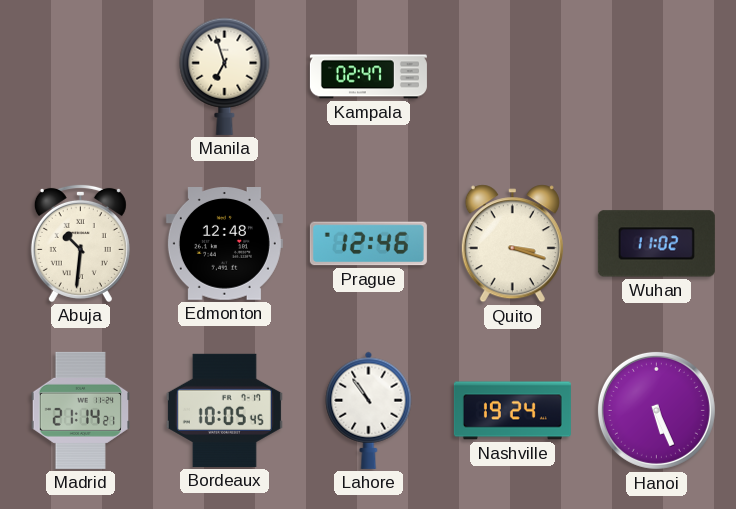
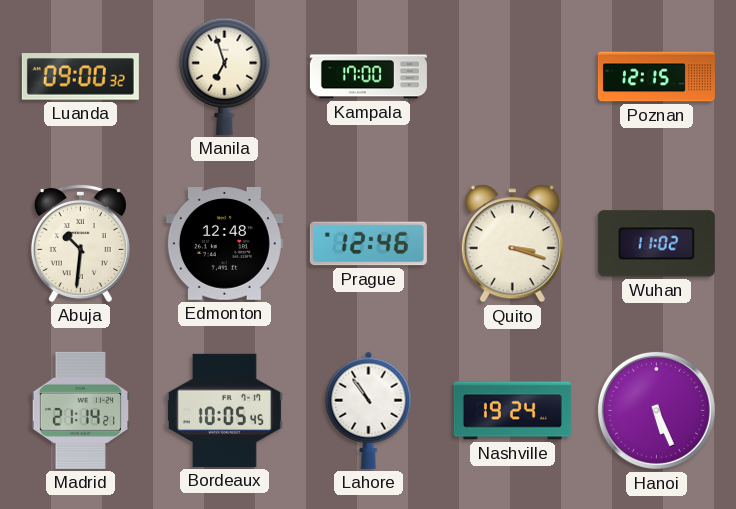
Luanda: none -> 09:00 (80, 77)
Kampala: 02:47 -> 17:00 (368, 77)
Poznan: none -> 12:15 (656, 77)
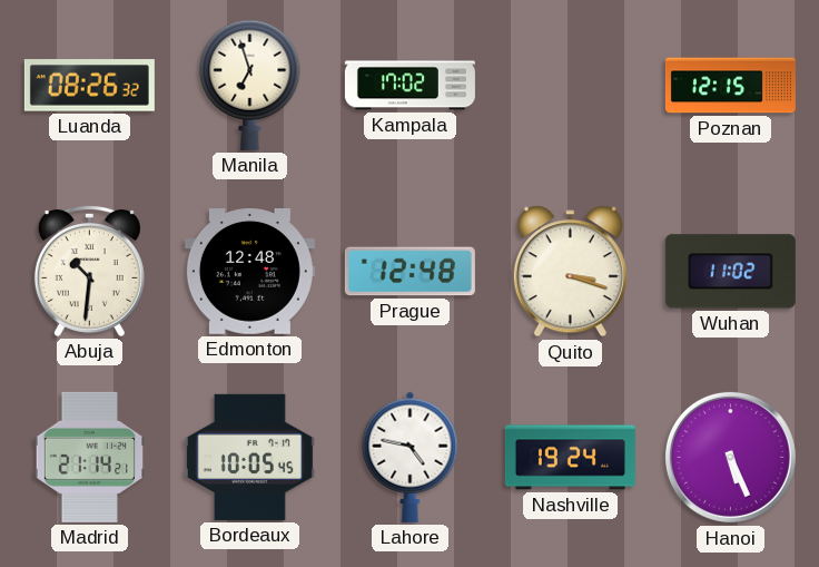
Luanda: 09:00 -> 08:26 (89, 86)
Kampala: 17:00 -> 17:02 (409, 86)
Prague: 12:46 -> 12:48 (409, 272)
Lahore: 10:54 -> 4:47 (411, 457)
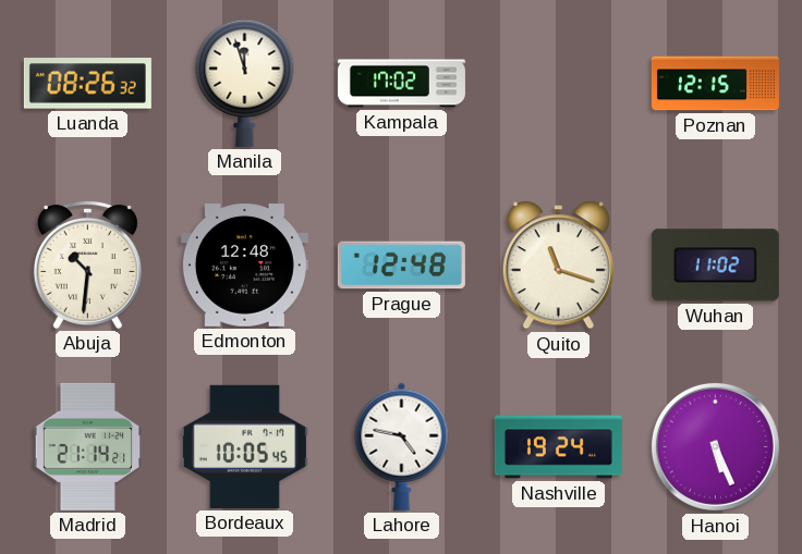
Manila: 6:57 -> 11:57 (245, 83)
Quito: 3:18 -> 11:18 (558, 266)
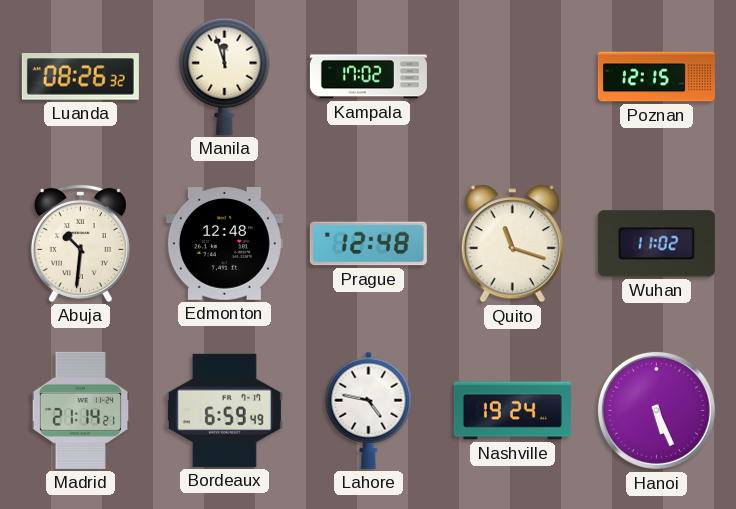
Bordeaux: 10:05 -> 6:59 (224, 410)
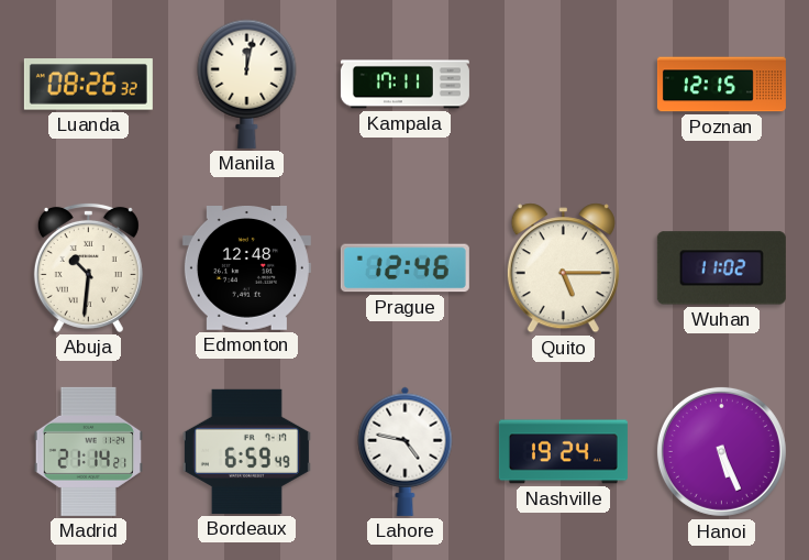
Manila: 11:57 -> 12:02 (247, 84)
Kampala: 17:02 -> 17:11 (404, 85)
Prague: 12:48 -> 12:46 (404, 268)
Quito: 11:18 -> 5:15 (563, 268)
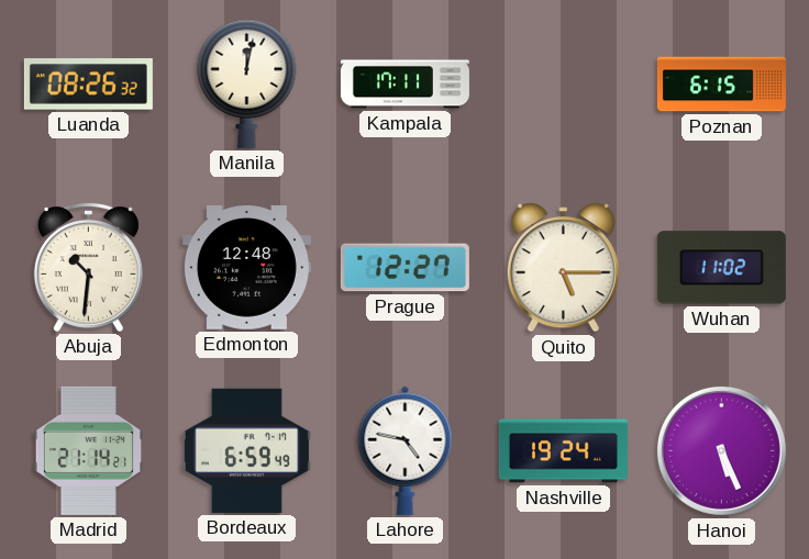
Poznan: 12:15 -> 6:15 (721, 85)
Prague: 12:46 -> 12:27 (404, 268)
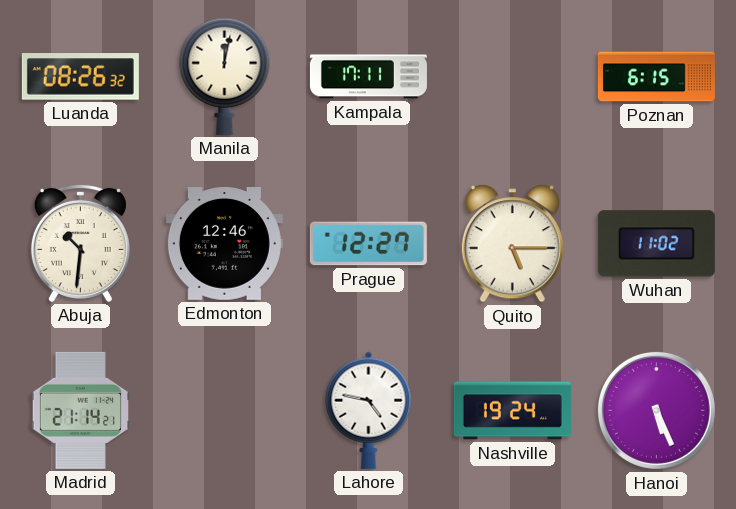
Edmonton: 12:48 -> 12:46 (224, 244)
Bordeaux: 6:59 -> none (246, 450)
